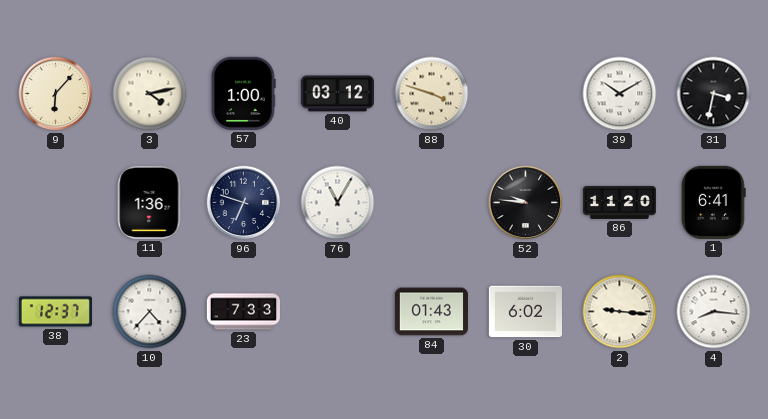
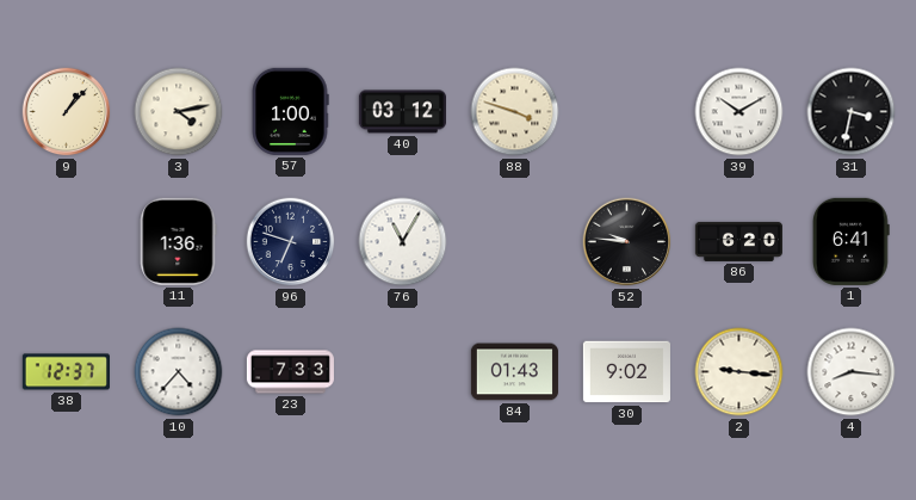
9: 6:07 -> 1:07 (67, 112)
86: 11:20 -> 6:20 (738, 241)
30: 6:02 -> 9:02 (626, 372)
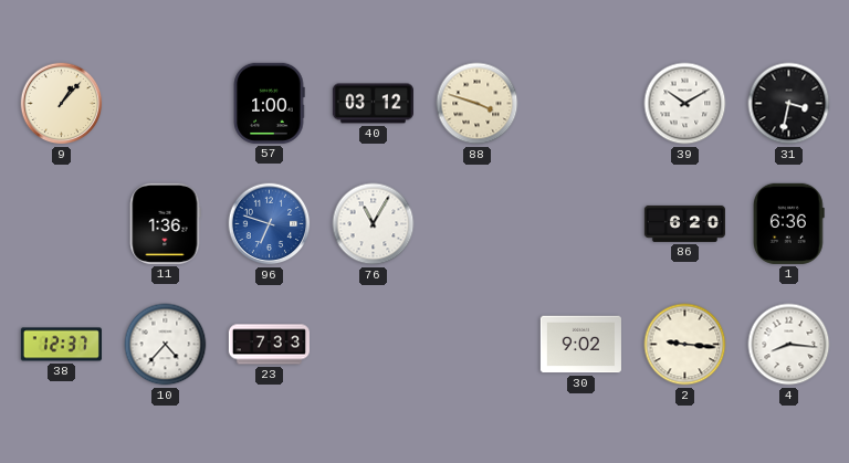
3: 4:13 -> none (179, 112)
96 dial: navy -> blue (270, 224)
52: 9:46 -> none (627, 242)
1: 6:41 -> 6:36 (789, 223)
84: 01:43 -> none (514, 372)
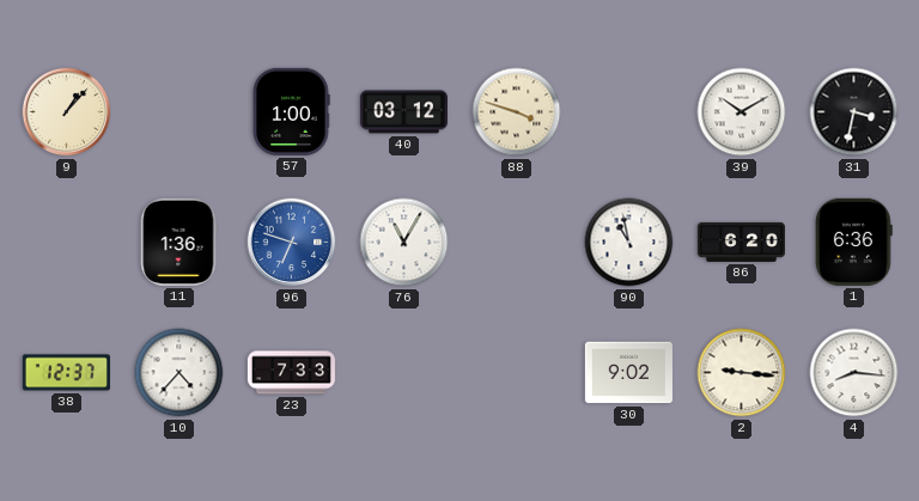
90: none -> 10:58 (629, 243)
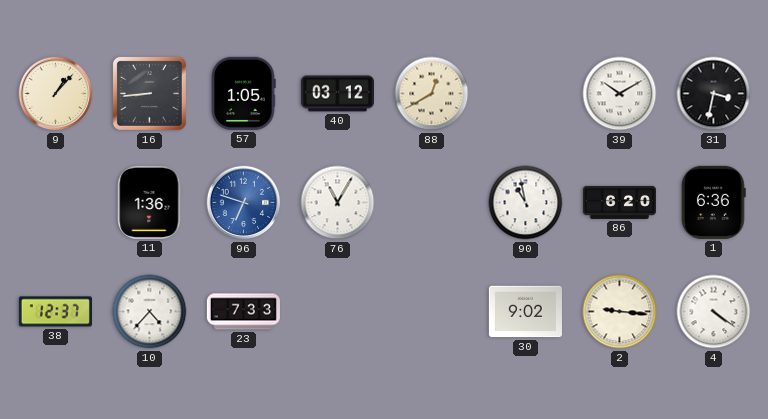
16: none -> 8:44 (149, 93)
57: 1:00 -> 1:05 (243, 93)
88: 3:48 -> 12:40 (432, 94)
4: 8:16 -> 4:21 (714, 312)
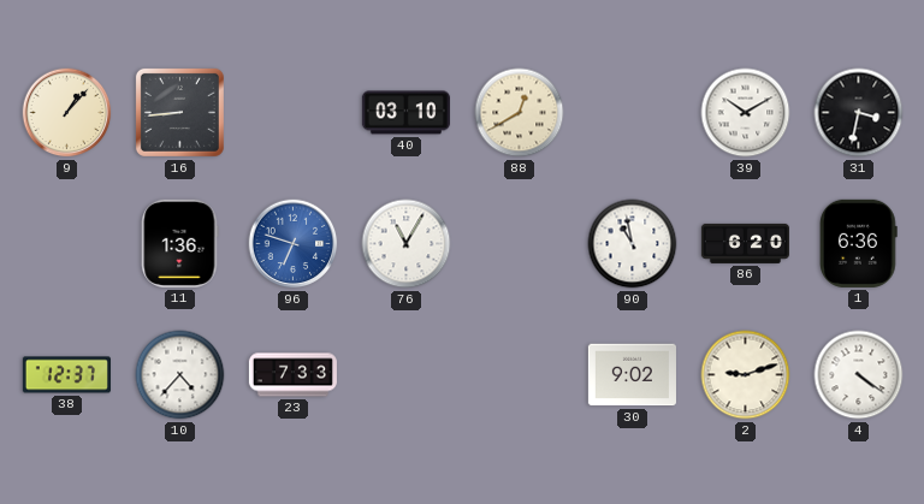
57: 1:05 -> none (243, 93)
40: 03:12 -> 03:10 (405, 113)
2: 9:16 -> 9:12 (746, 375)
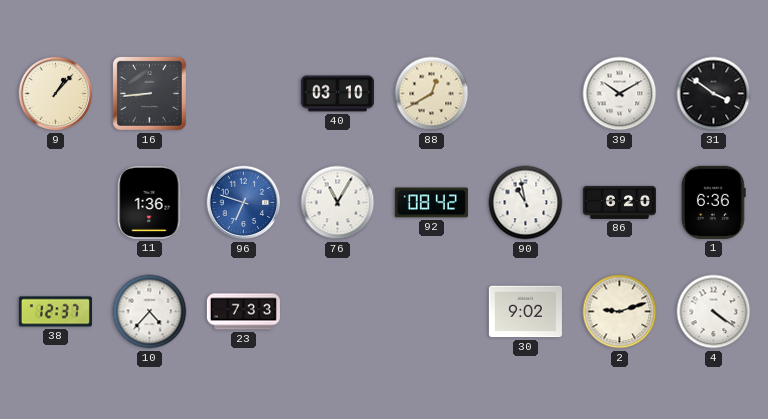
31: 3:32 -> 3:51 (714, 94)
92: none -> 08:42 (431, 203)
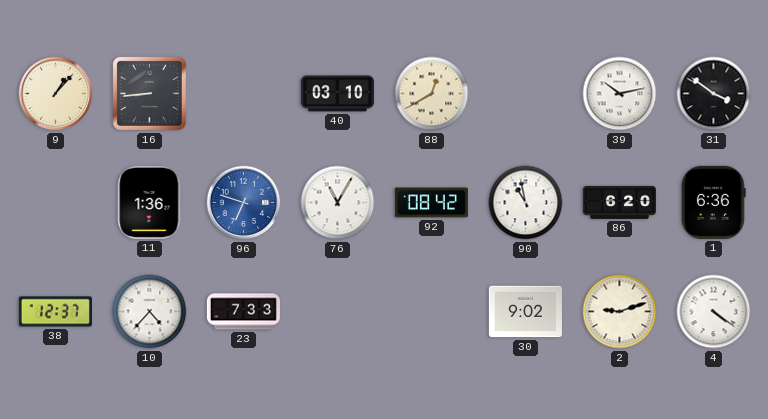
39: 10:10 -> 10:13 (620, 94)
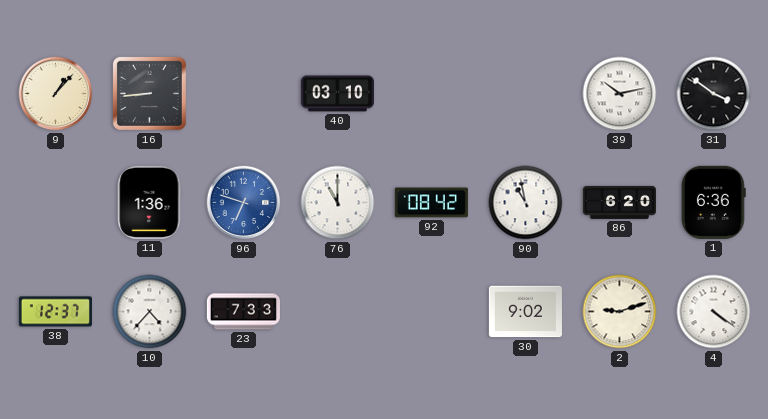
88: 12:40 -> none (432, 94)
76: 11:05 -> 11:00 (338, 203)
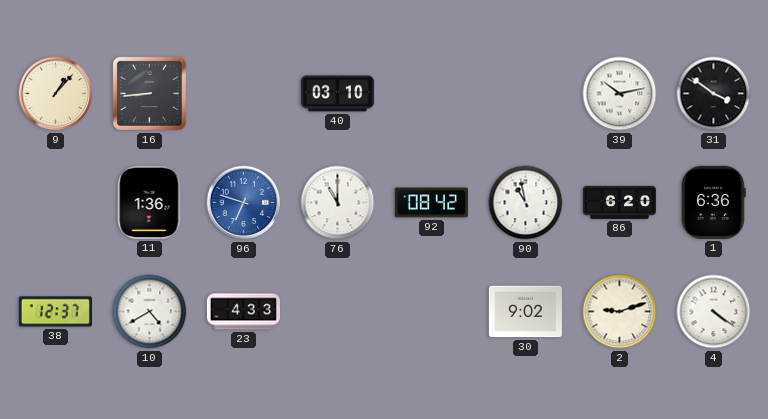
10: 4:37 -> 4:40 (150, 312)
23: 7:33 -> 4:33 (243, 312)
